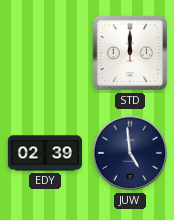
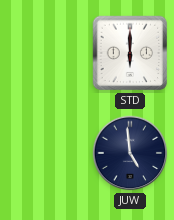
STD: 12:00 -> 6:00 (130, 53)
EDY: 02:39 -> none (45, 153)
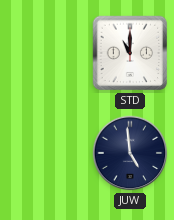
STD: 6:00 -> 11:00 (130, 53)
